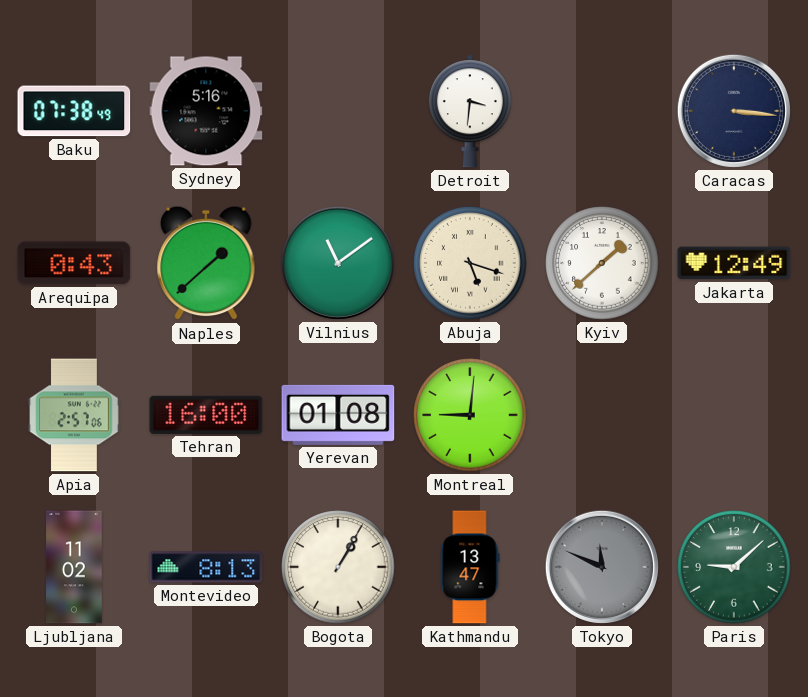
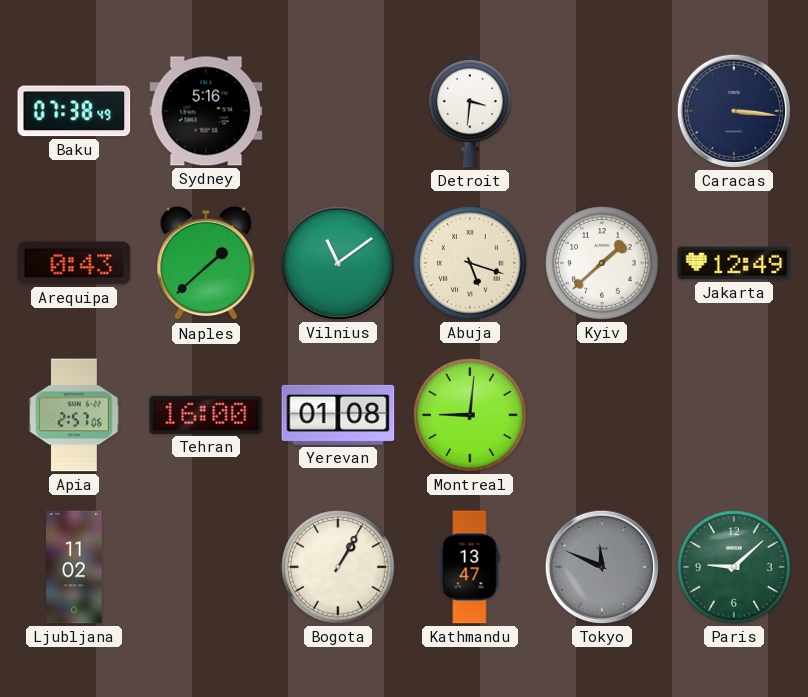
Montevideo: 8:13 -> none (206, 567)
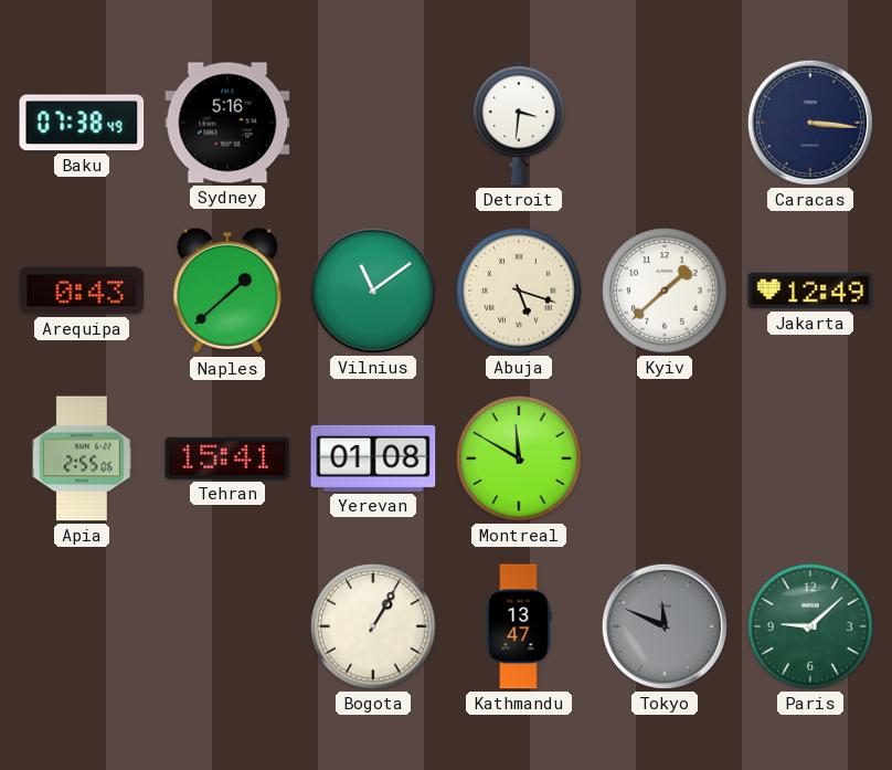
Apia: 2:57 -> 2:55 (82, 458)
Tehran: 16:00 -> 15:41 (227, 458)
Montreal: 9:01 -> 11:50 (519, 458)
Ljubljana: 11:02 -> none (74, 567)
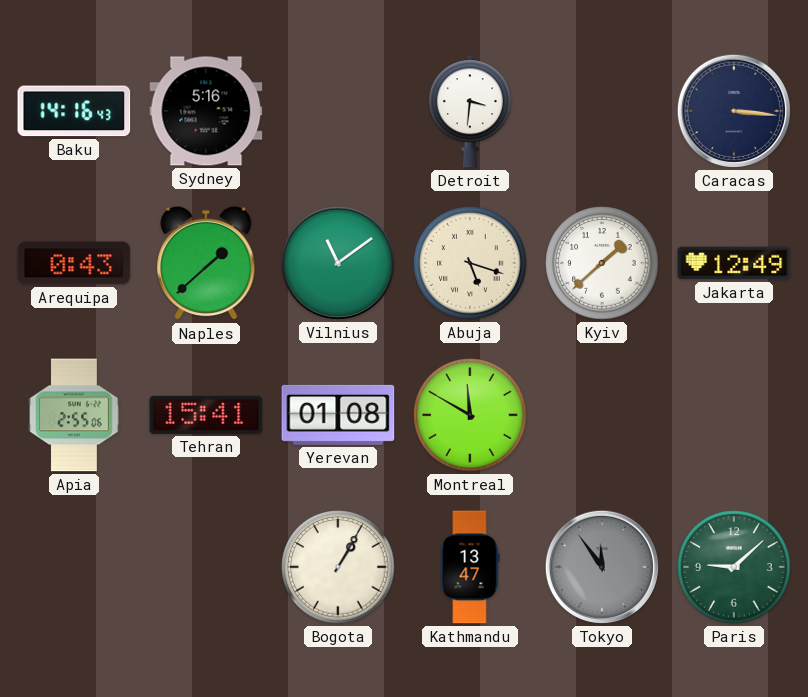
Baku: 07:38 -> 14:16 (74, 111)
Tokyo: 11:49 -> 11:54 (602, 567)
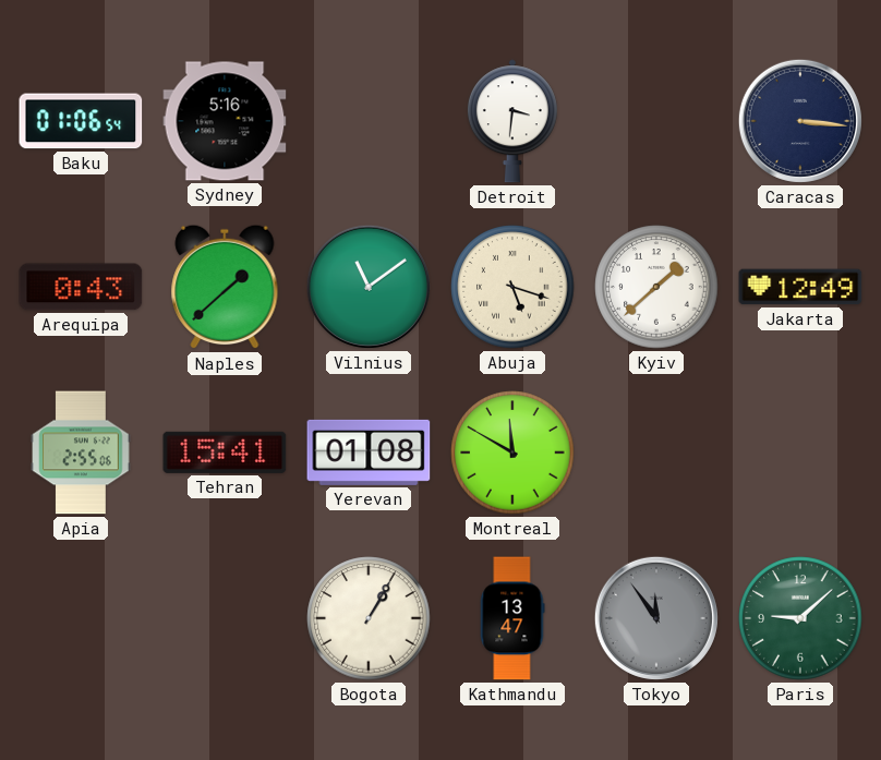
Baku: 14:16 -> 01:06 (81, 121)
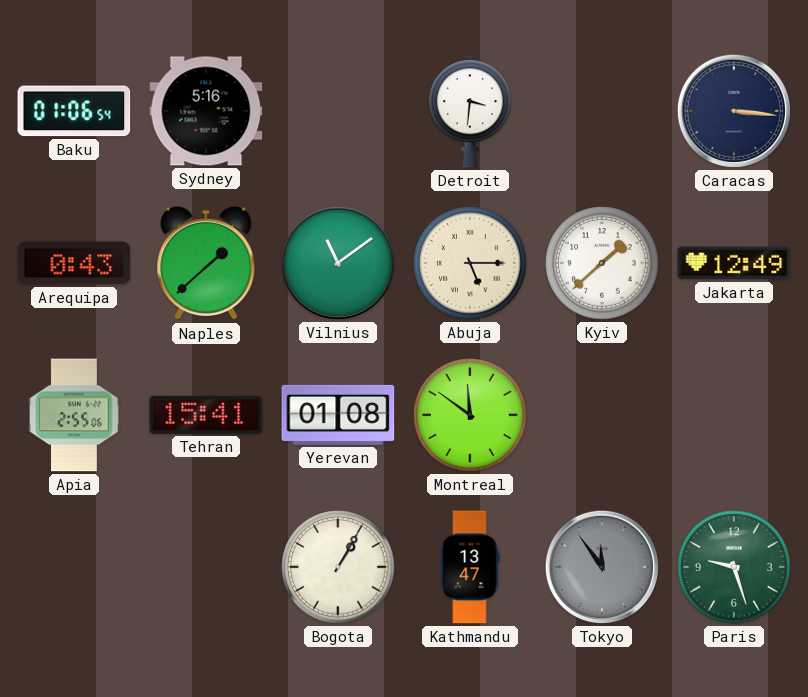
Abuja: 5:18 -> 5:15 (470, 263)
Montreal: 11:50 -> 11:51 (470, 415)
Paris: 9:08 -> 9:27 (734, 567)
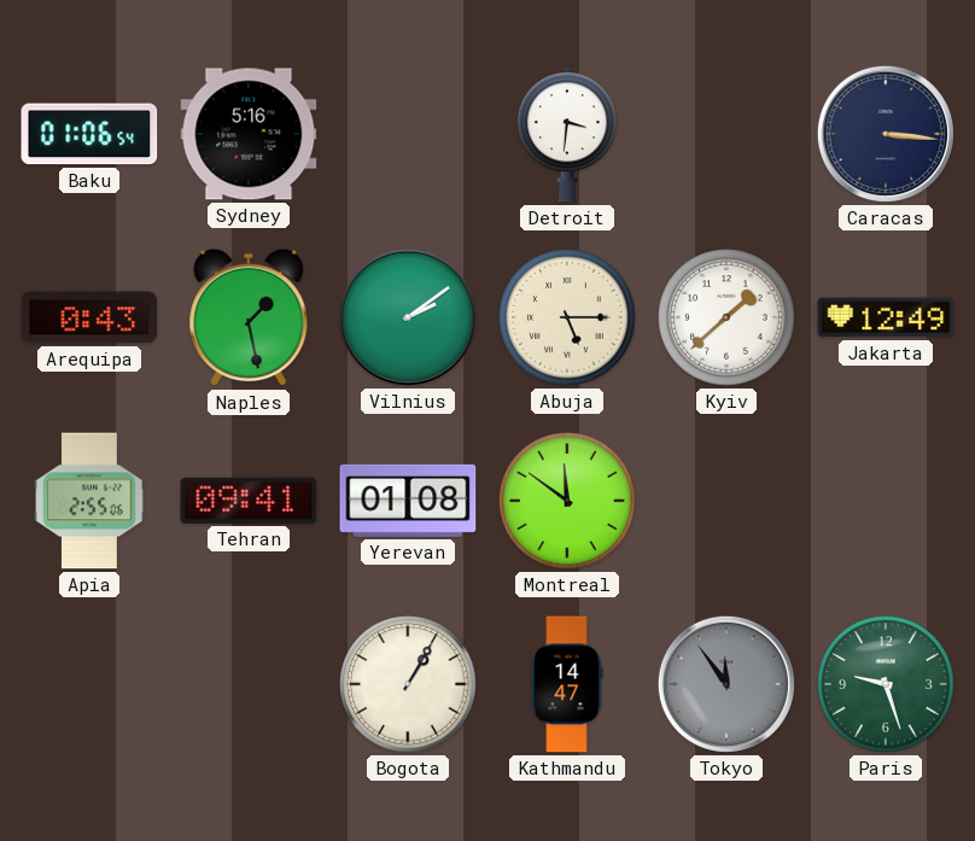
Naples: 1:38 -> 1:28 (249, 317)
Vilnius: 11:09 -> 2:09 (408, 317)
Tehran: 15:41 -> 09:41 (249, 501)
Kathmandu: 13:47 -> 14:47 (567, 684)
